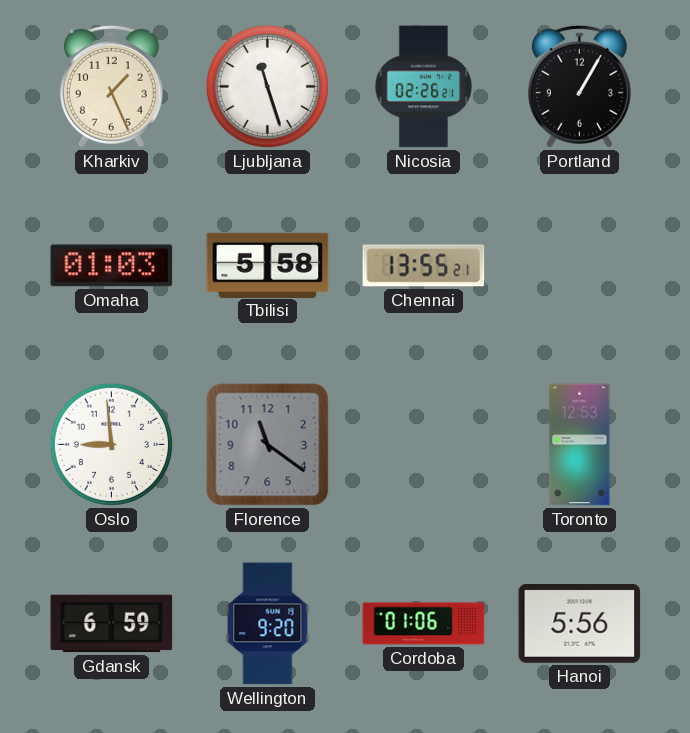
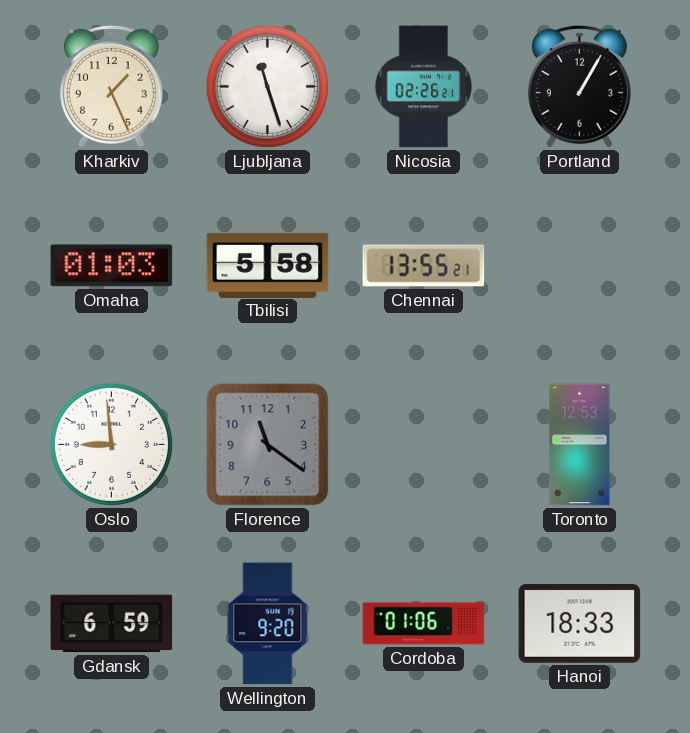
Hanoi: 5:56 -> 18:33 (580, 623)
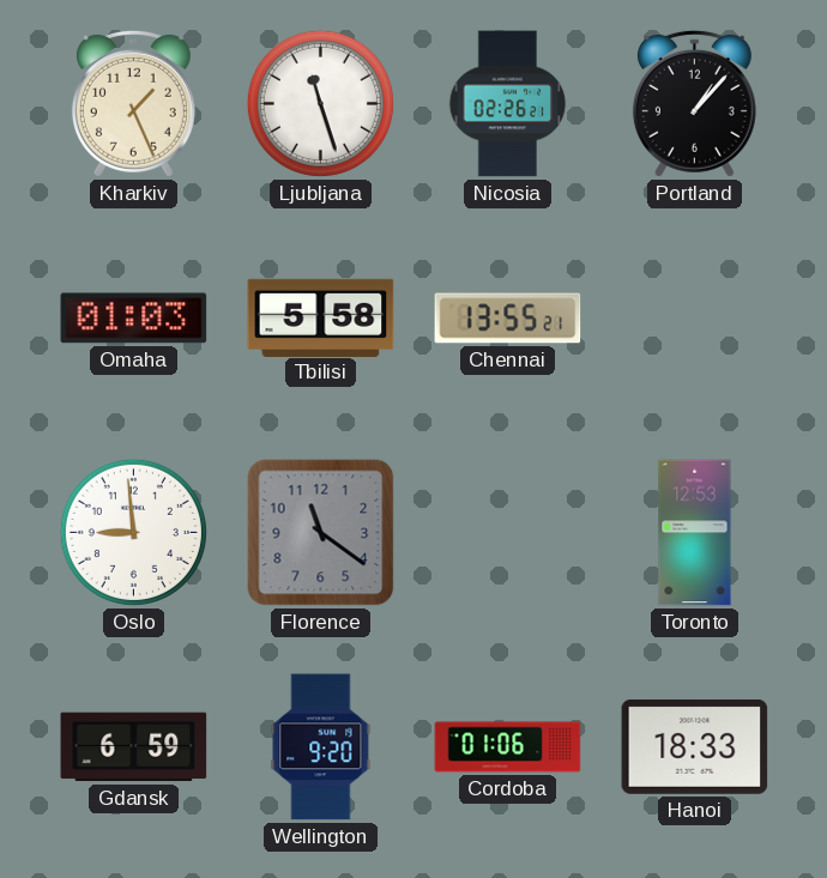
Portland: 1:05 -> 1:07 (694, 103)
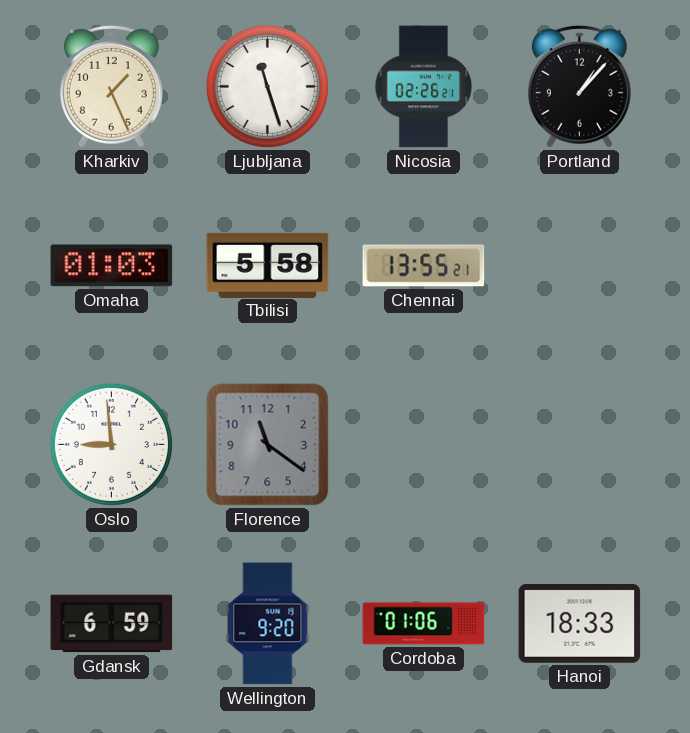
Toronto: 12:53 -> none (695, 533)
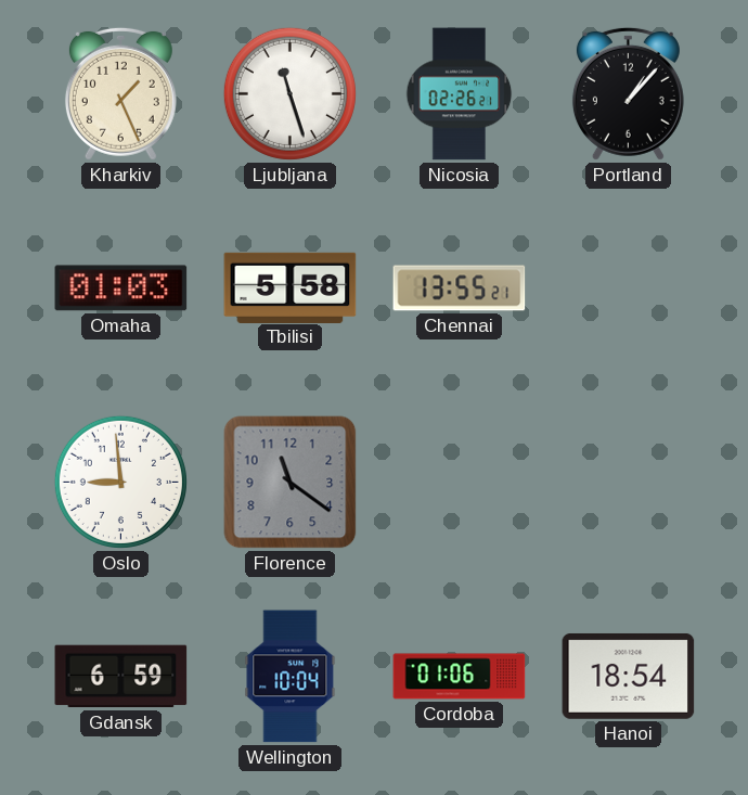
Wellington: 9:20 -> 10:04 (291, 677)
Hanoi: 18:33 -> 18:54 (629, 676)
